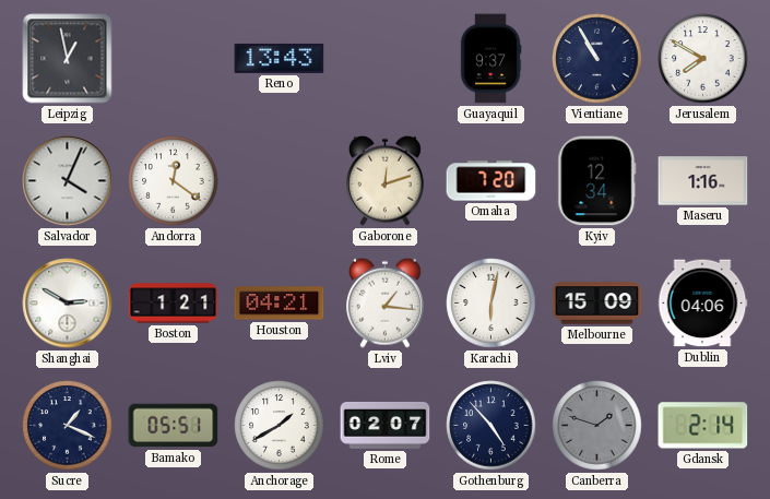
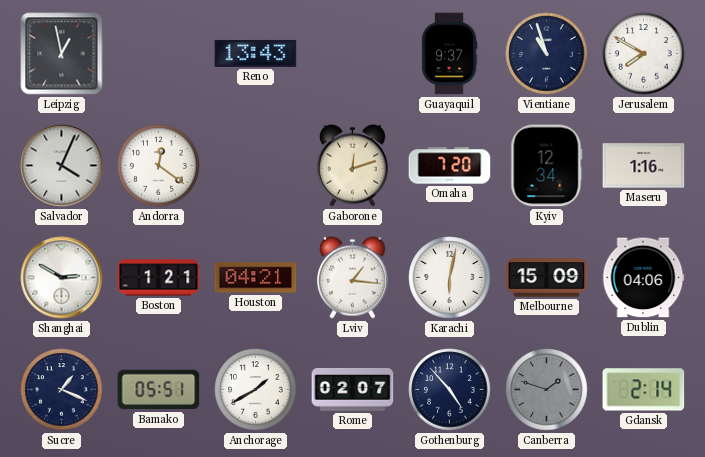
Vientiane: 10:55 -> 10:57 (547, 54)
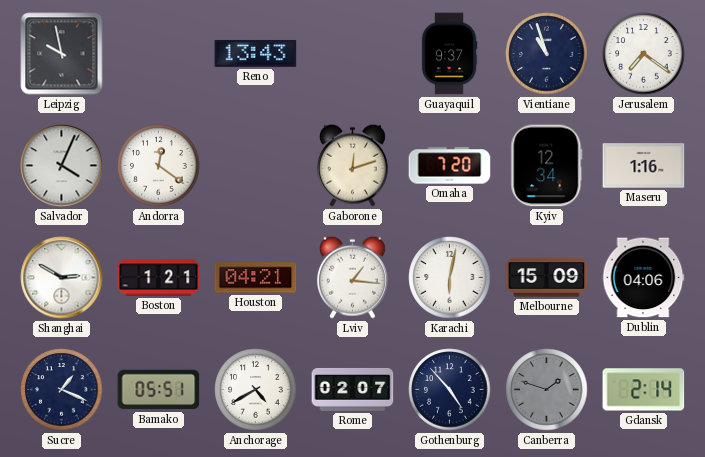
Leipzig: 12:58 -> 9:58 (62, 54)
Jerusalem: 7:50 -> 7:21 (644, 54)
Anchorage: 1:40 -> 4:40 (256, 390)
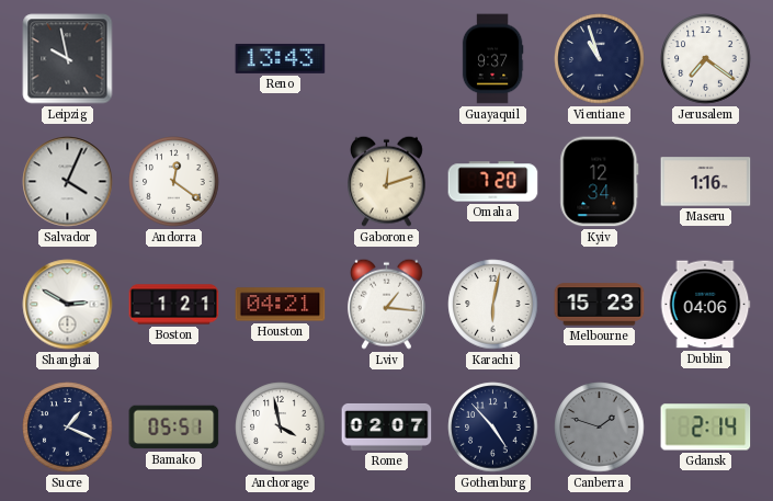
Melbourne: 15:09 -> 15:23 (600, 305)
Anchorage: 4:40 -> 3:58 (281, 428)
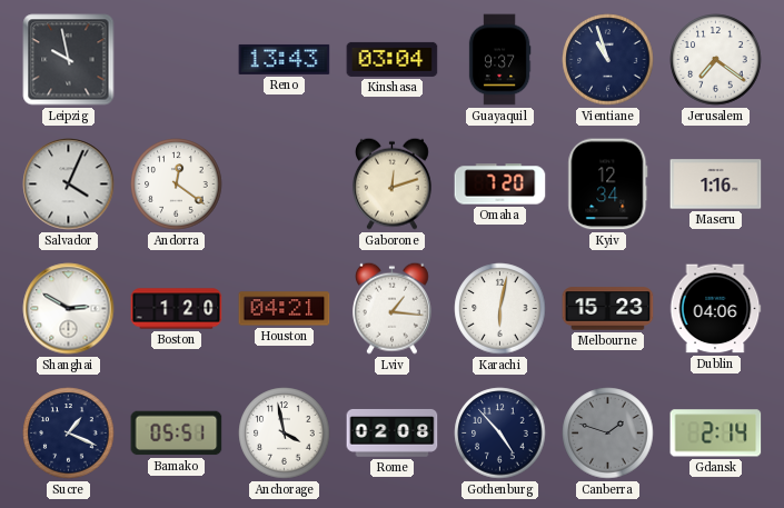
Kinshasa: none -> 03:04 (393, 59)
Boston: 1:21 -> 1:20 (177, 309)
Rome: 02:07 -> 02:08 (393, 434)
